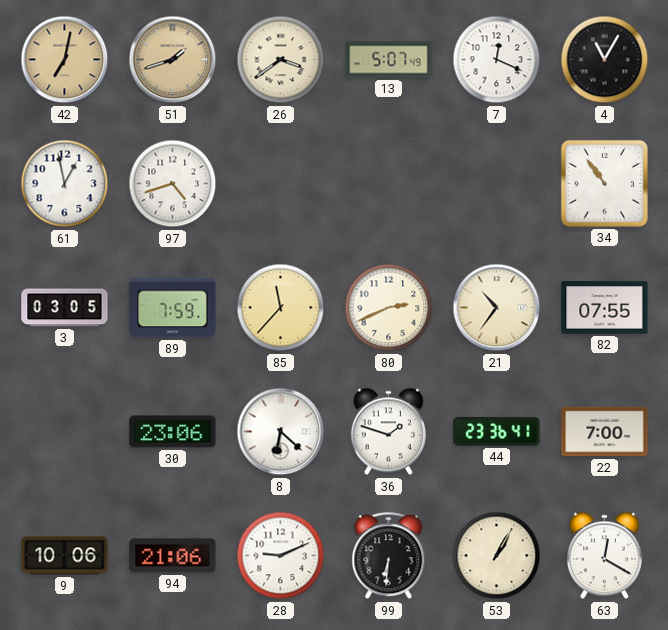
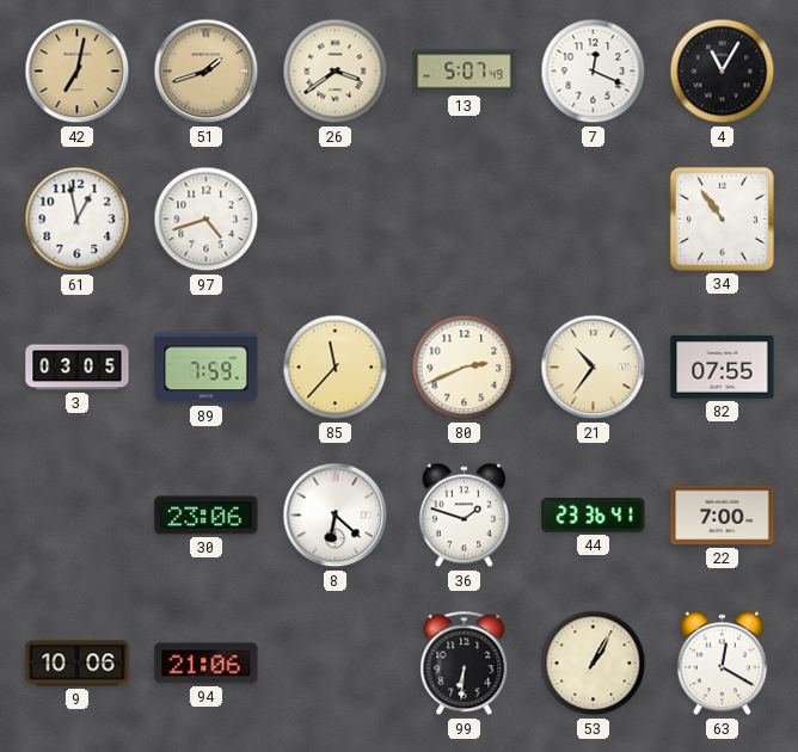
28: 9:11 -> none (281, 556)
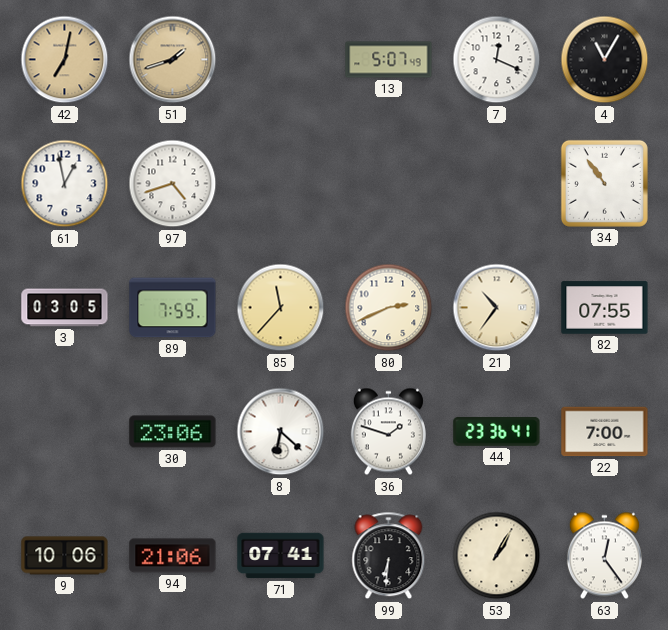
26: 3:39 -> none (336, 72)
71: none -> 07:41 (281, 556)
63: 12:20 -> 12:24 (604, 556)
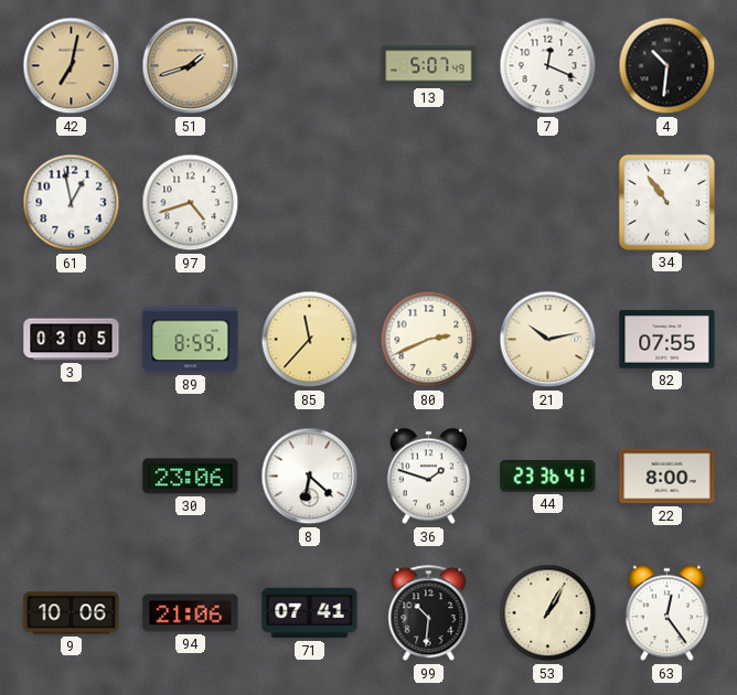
4: 11:05 -> 10:31 (667, 66)
89: 7:59 -> 8:59 (191, 340)
21: 10:36 -> 10:13 (548, 340)
22: 7:00 -> 8:00 (667, 477)
99: 6:31 -> 10:31 (429, 613)
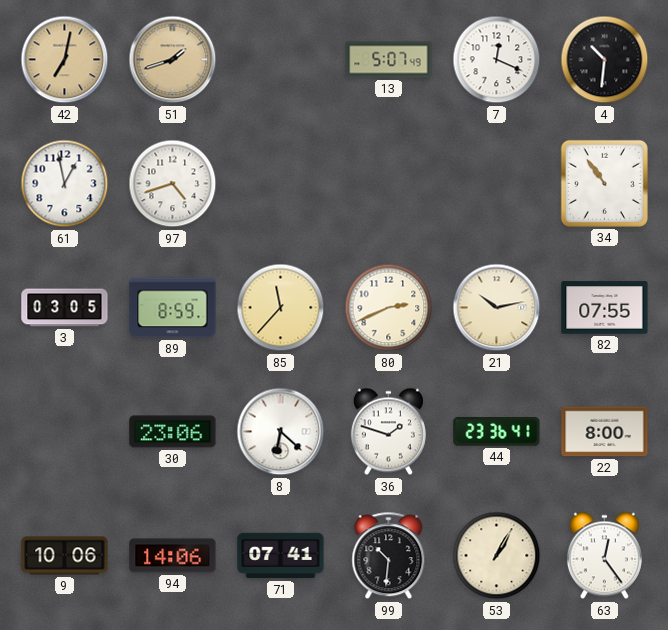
94: 21:06 -> 14:06 (173, 556)
